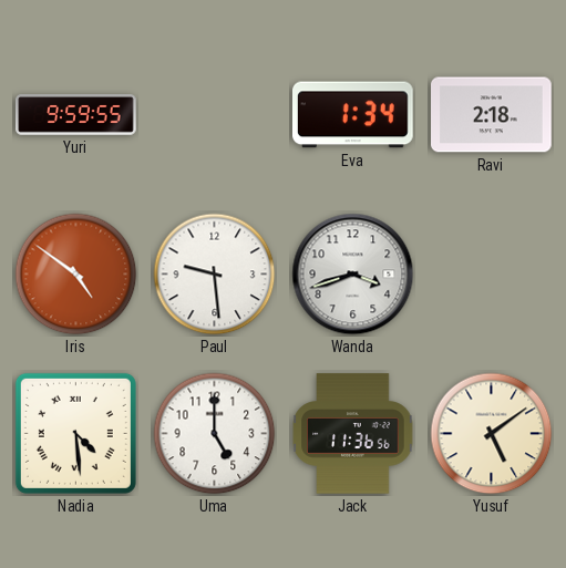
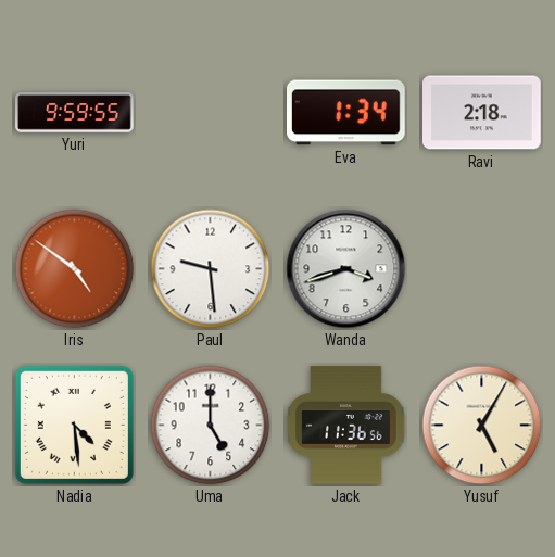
Yusuf: 5:09 -> 5:05 (482, 426)
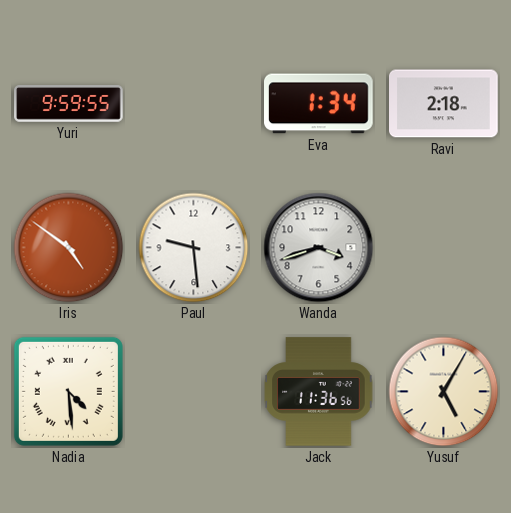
Uma: 5:00 -> none (211, 426)
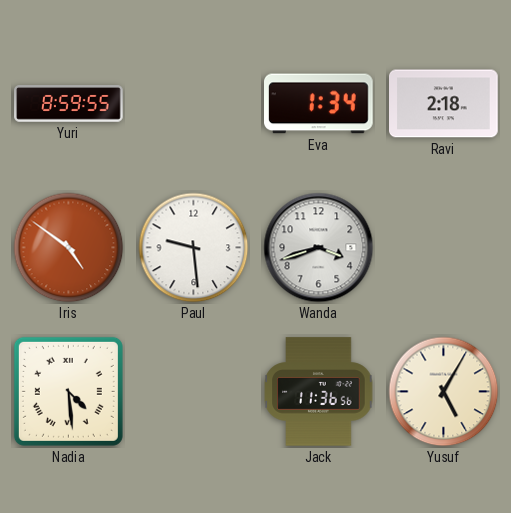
Yuri: 9:59 -> 8:59 (69, 104)
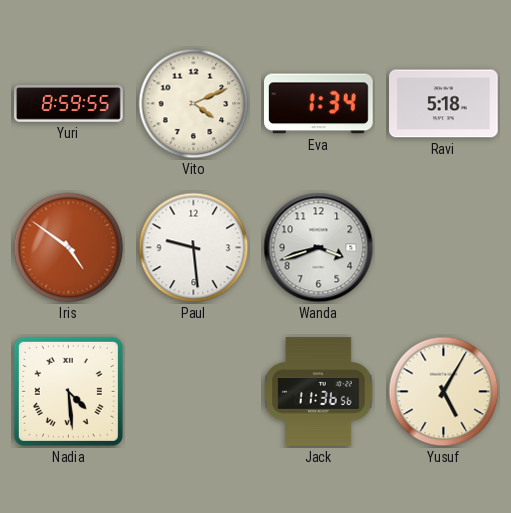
Vito: none -> 4:11 (194, 104)
Ravi: 2:18 -> 5:18 (444, 104)
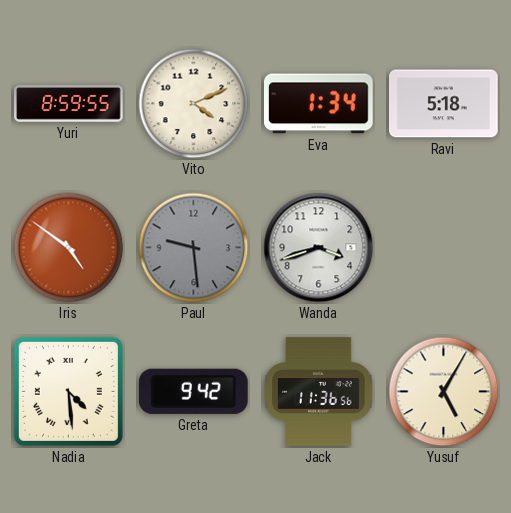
Paul dial: white -> grey (194, 248)
Greta: none -> 9:42 (193, 391)
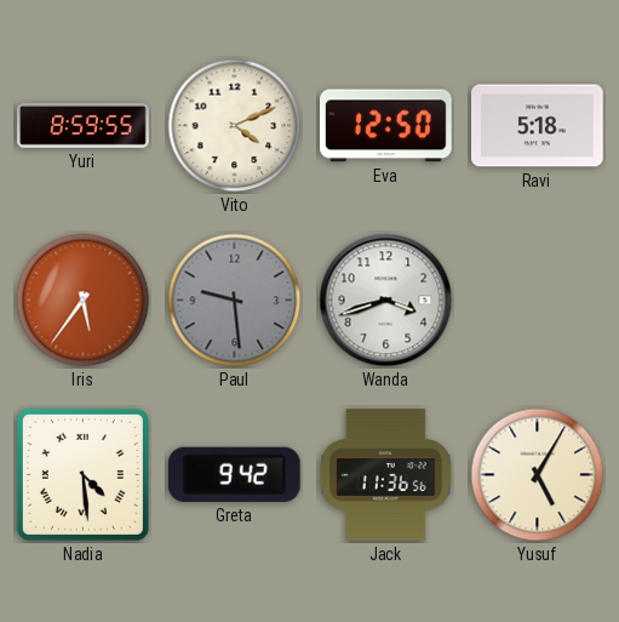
Eva: 1:34 -> 12:50 (386, 126)
Iris: 4:51 -> 5:36 (84, 301)
